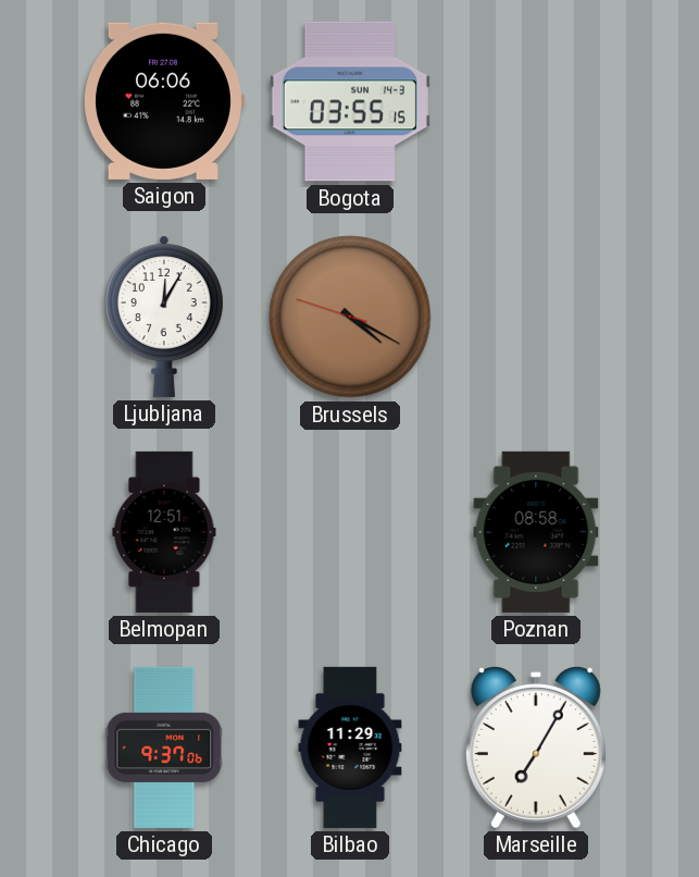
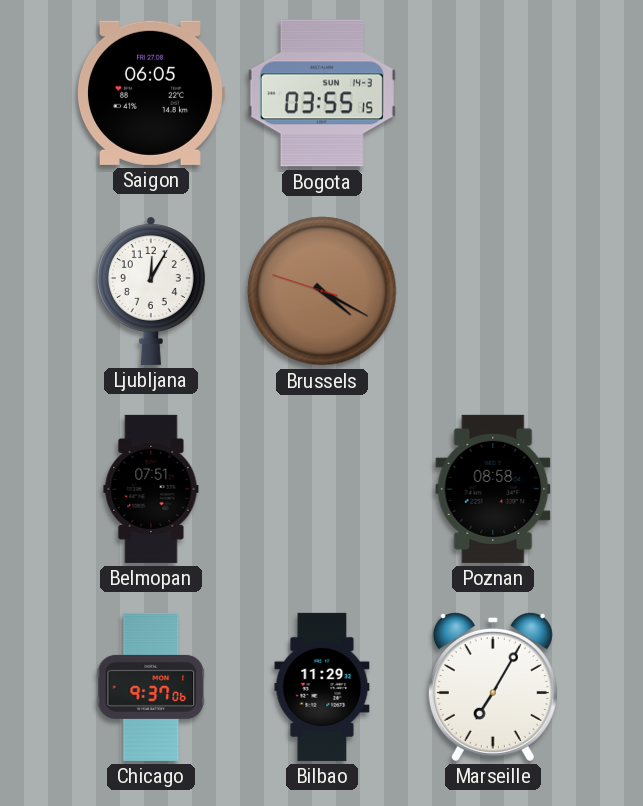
Saigon: 06:06 -> 06:05 (150, 93)
Belmopan: 12:51 -> 07:51 (151, 489)
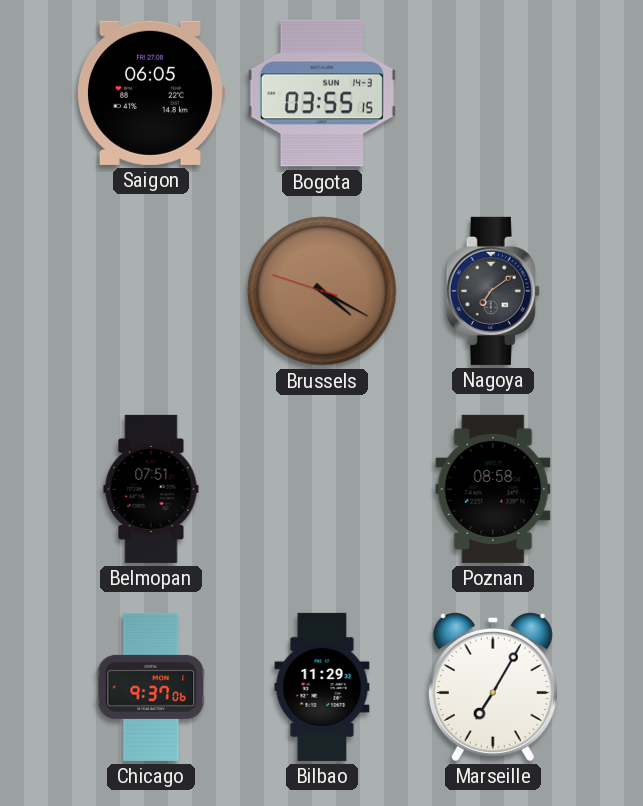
Ljubljana: 12:05 -> none (151, 291)
Nagoya: none -> 7:09 (493, 291)
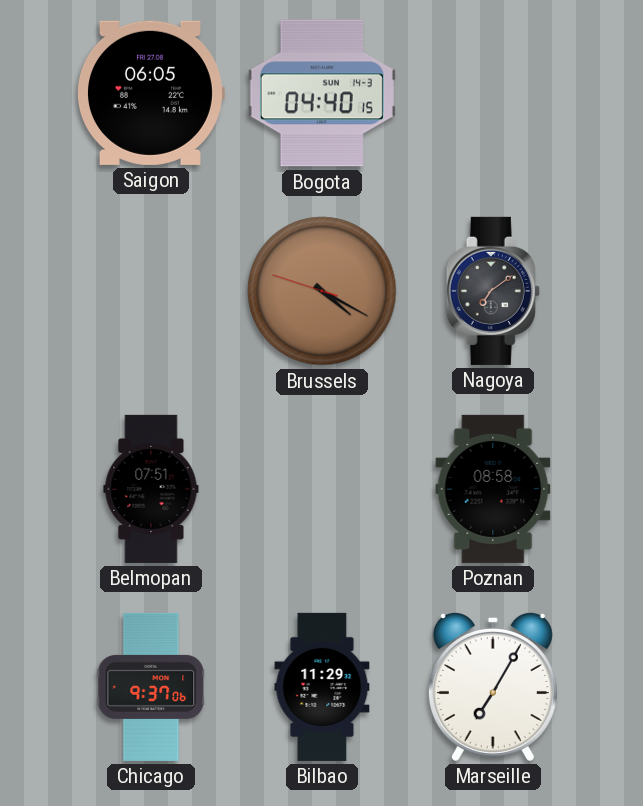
Bogota: 03:55 -> 04:40 (322, 93)
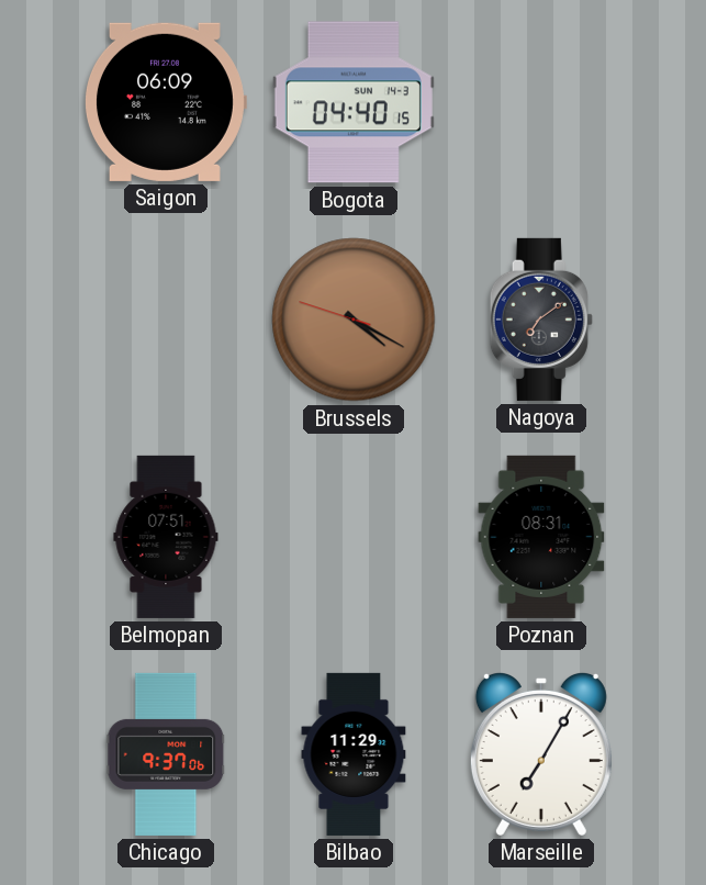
Saigon: 06:05 -> 06:09 (165, 102)
Poznan: 08:58 -> 08:31 (541, 537)
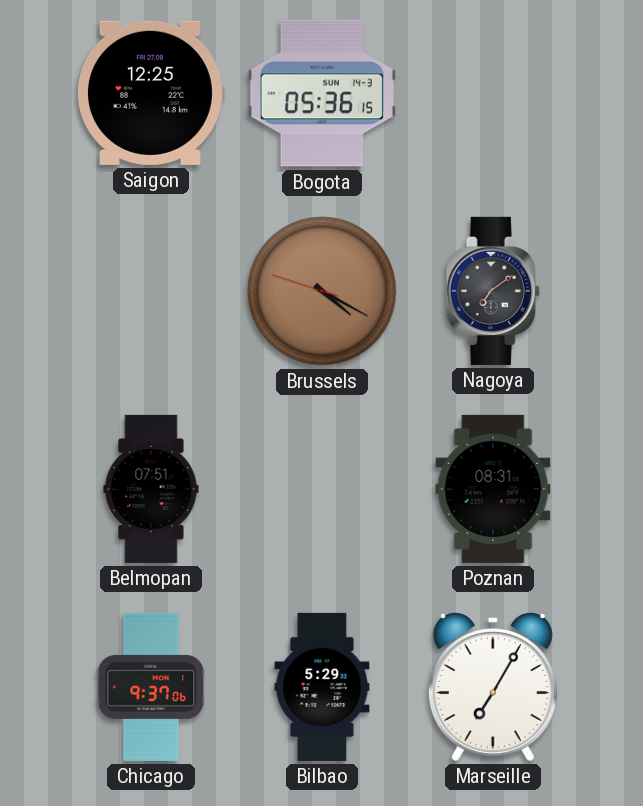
Saigon: 06:09 -> 12:25 (150, 93)
Bogota: 04:40 -> 05:36 (322, 93)
Bilbao: 11:29 -> 5:29 (322, 687)
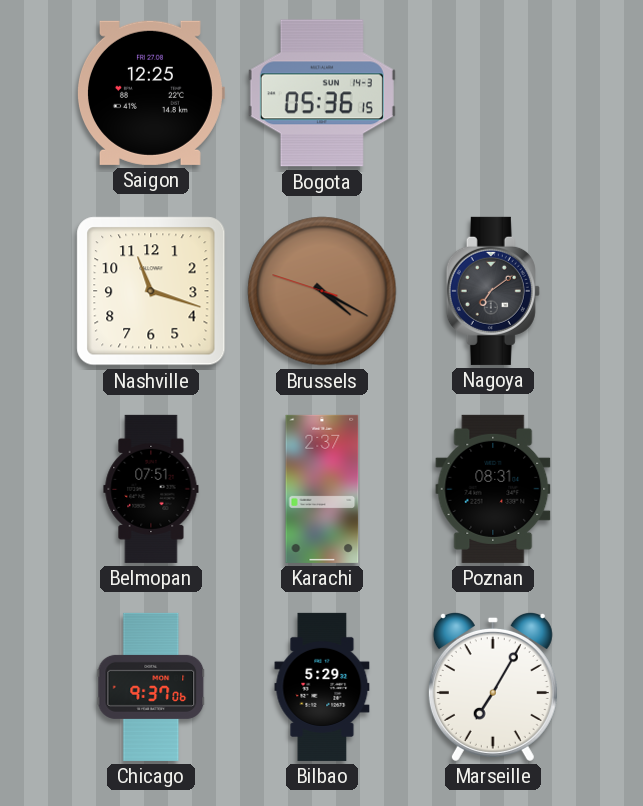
Nashville: none -> 11:18 (151, 291)
Karachi: none -> 2:37 (322, 489)
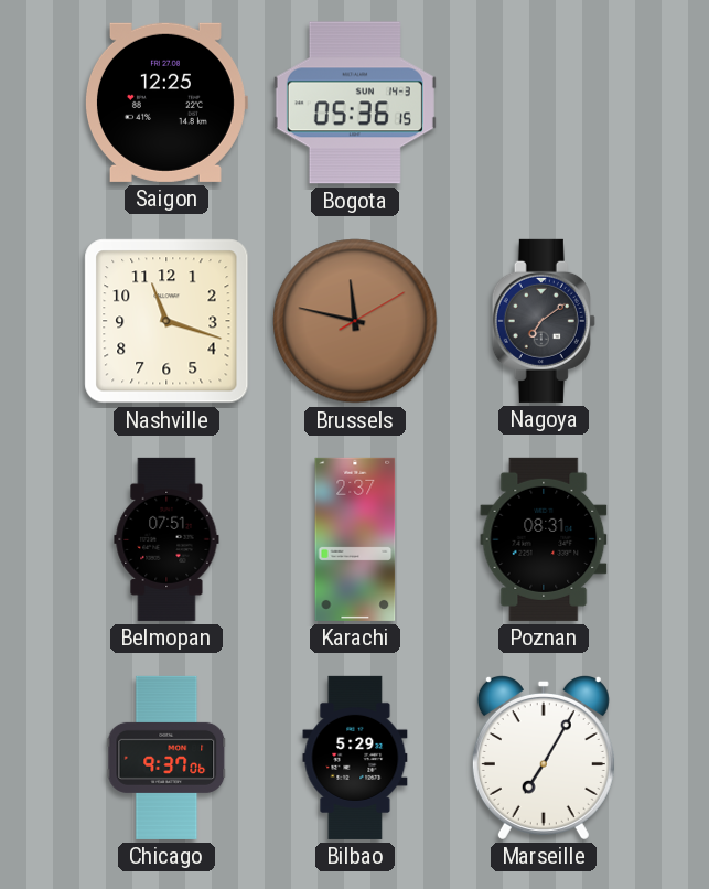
Brussels: 4:19 -> 11:47 (355, 321)
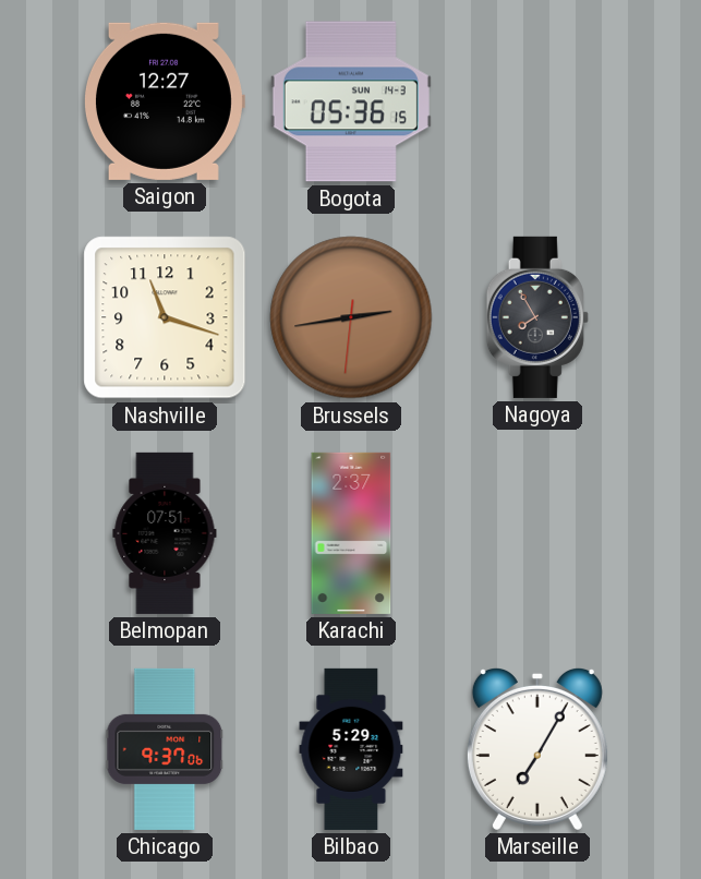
Saigon: 12:25 -> 12:27 (164, 101)
Brussels: 11:47 -> 2:43 (351, 317)
Nagoya: 7:09 -> 7:55 (537, 317)
Poznan: 08:31 -> none (544, 539)
